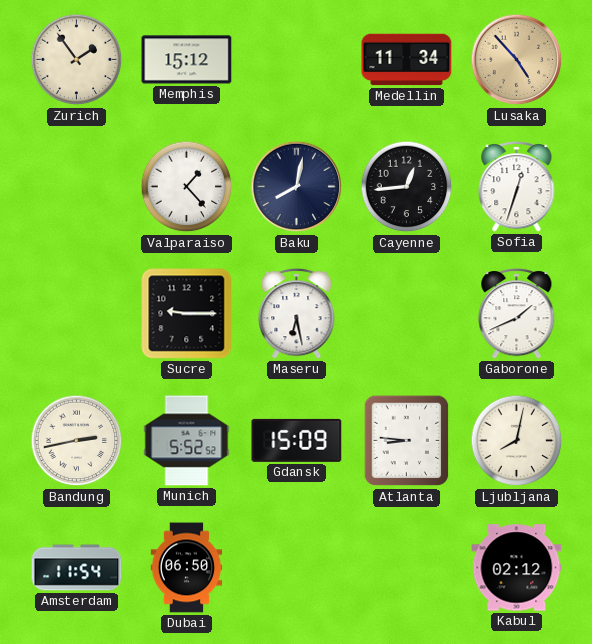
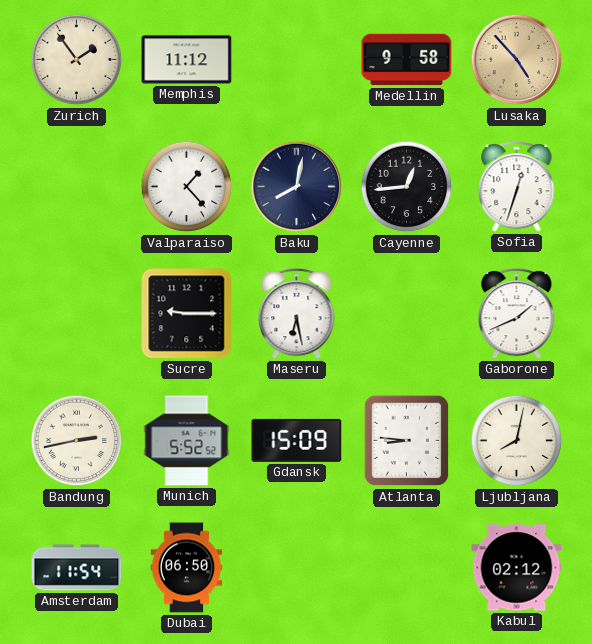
Memphis: 15:12 -> 11:12 (187, 60)
Medellin: 11:34 -> 9:58 (407, 60)
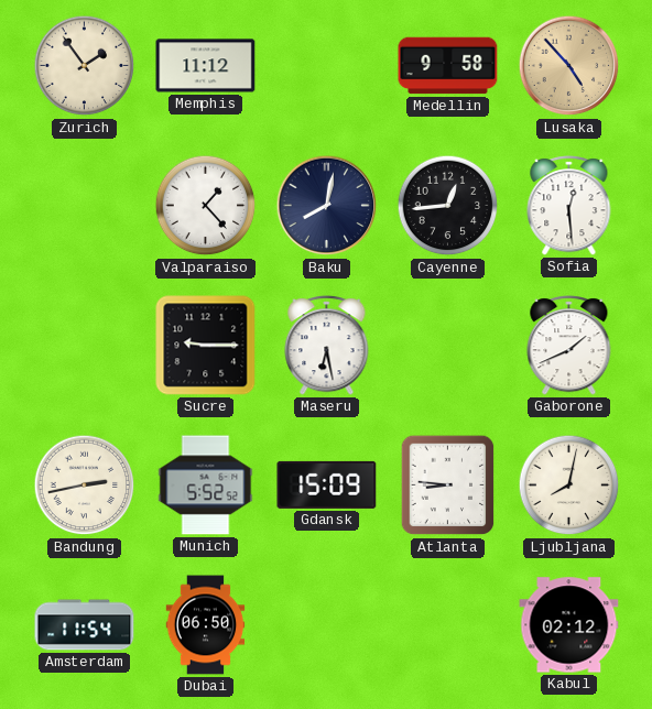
Sofia: 12:33 -> 12:29 (569, 206)
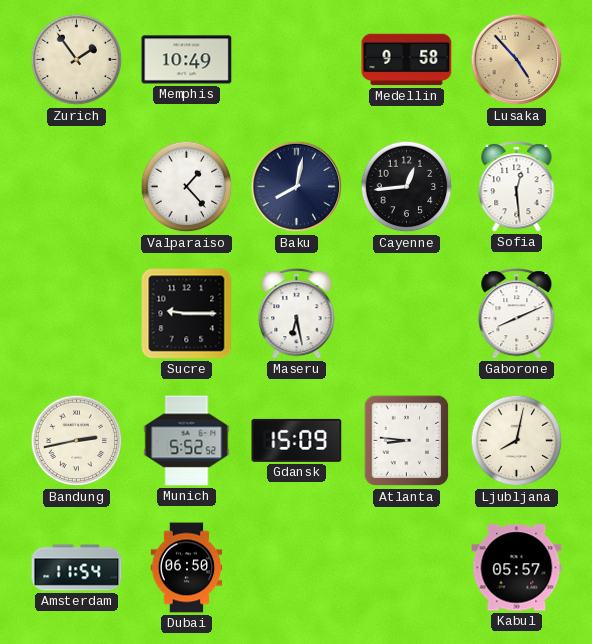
Memphis: 11:12 -> 10:49 (187, 60)
Gaborone: 1:41 -> 8:11 (517, 314)
Kabul: 02:12 -> 05:57 (517, 568)
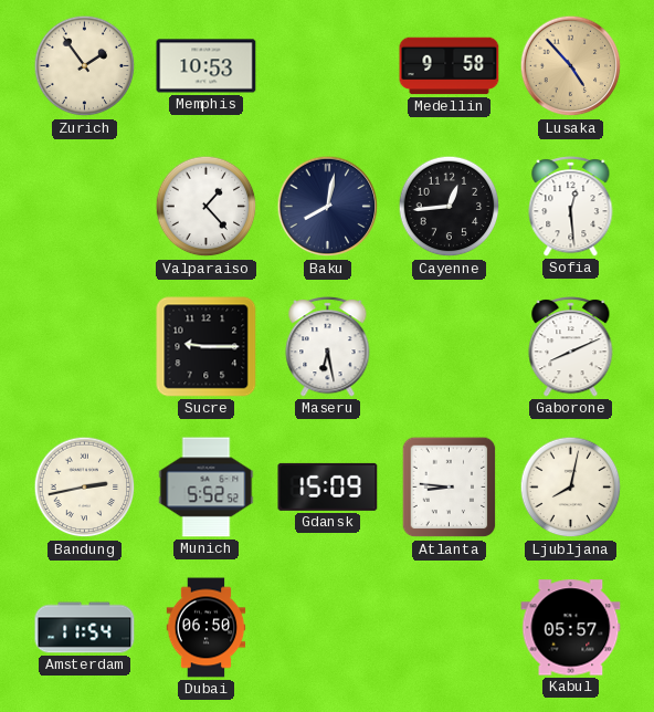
Memphis: 10:49 -> 10:53 (207, 66)
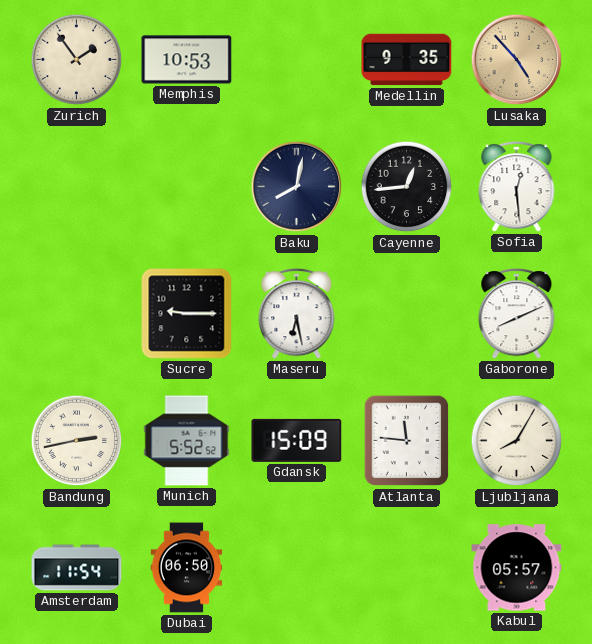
Medellin: 9:58 -> 9:35 (407, 60)
Valparaiso: 1:23 -> none (207, 207)
Atlanta: 8:46 -> 11:46 (407, 441)
Ljubljana: 8:02 -> 8:05 (517, 441)
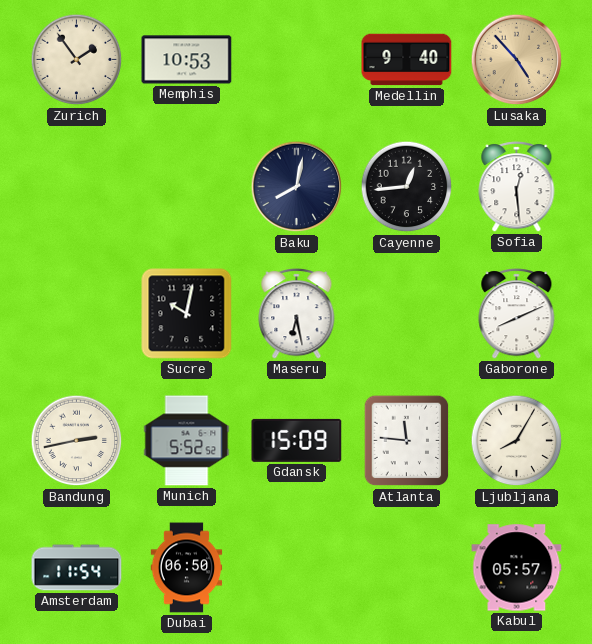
Medellin: 9:35 -> 9:40 (407, 60)
Sucre: 9:15 -> 10:02 (187, 314)
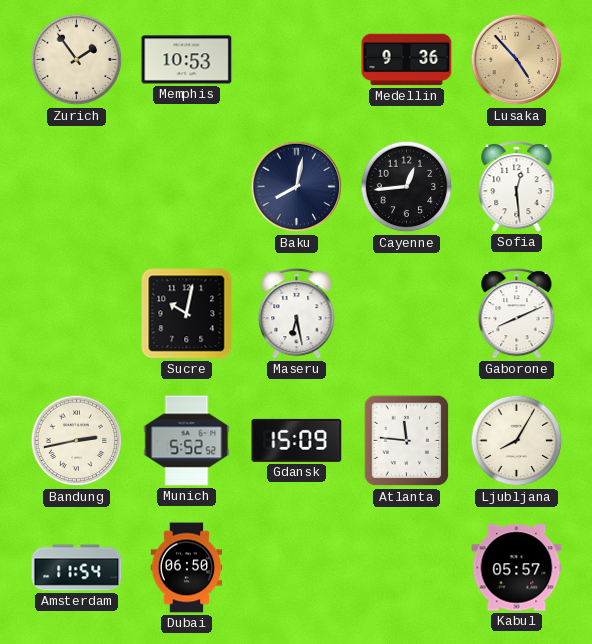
Medellin: 9:40 -> 9:36 (407, 60)
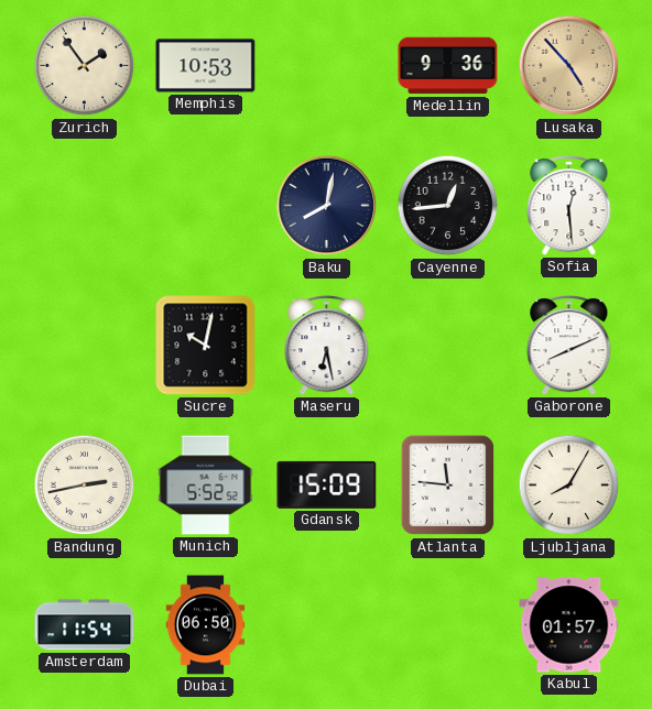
Kabul: 05:57 -> 01:57 (569, 625)
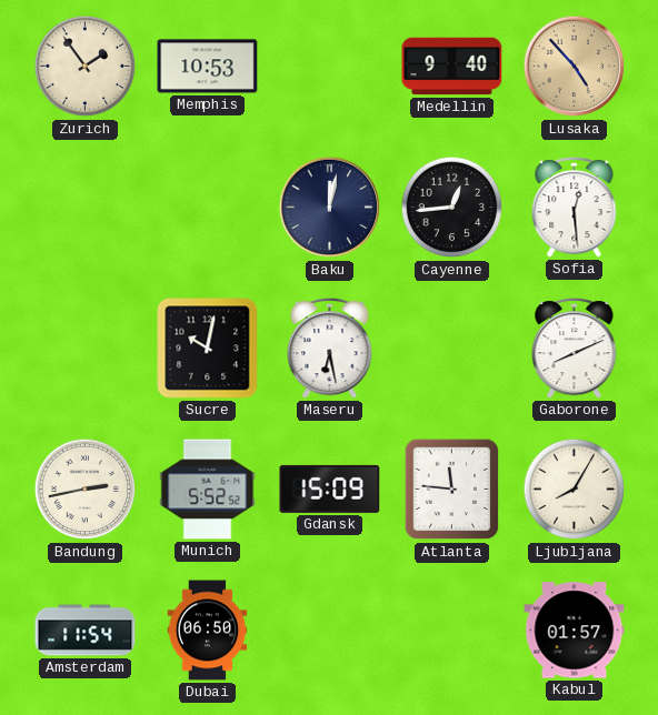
Medellin: 9:36 -> 9:40 (452, 67)
Baku: 8:02 -> 12:02 (330, 208)
